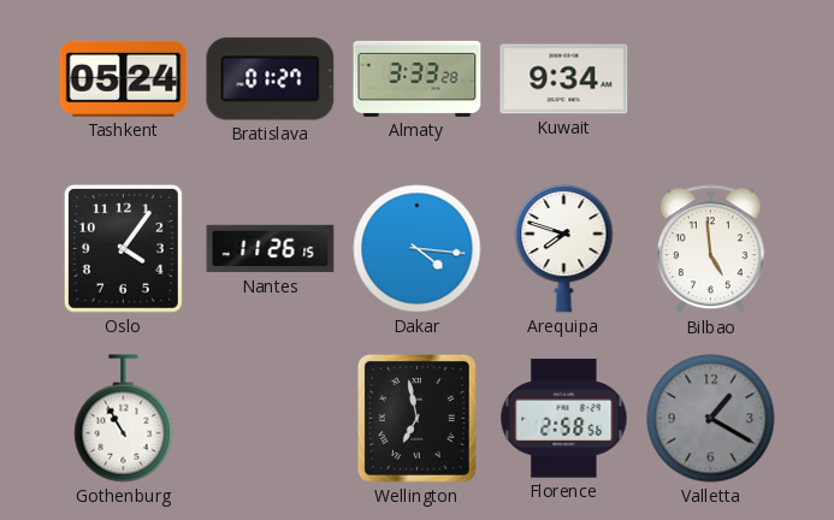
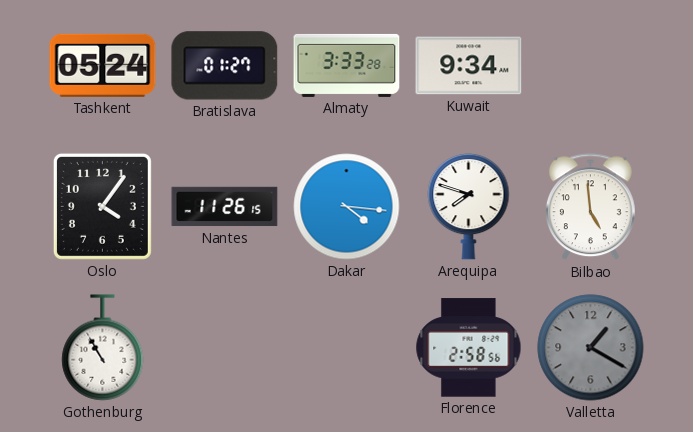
Wellington: 6:58 -> none (416, 418)
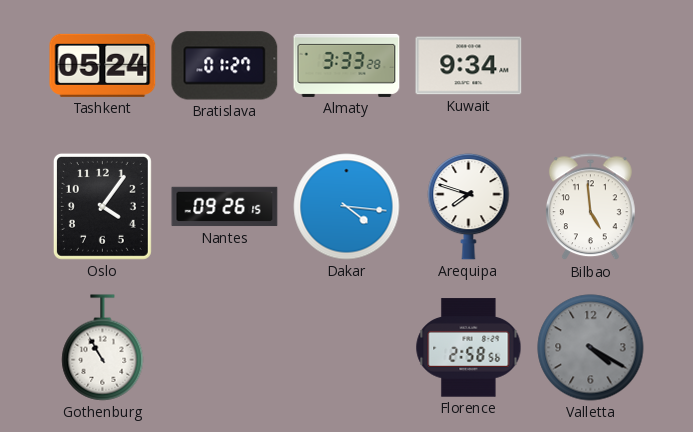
Nantes: 11:26 -> 09:26 (225, 207)
Valletta: 1:20 -> 4:20 (591, 348)
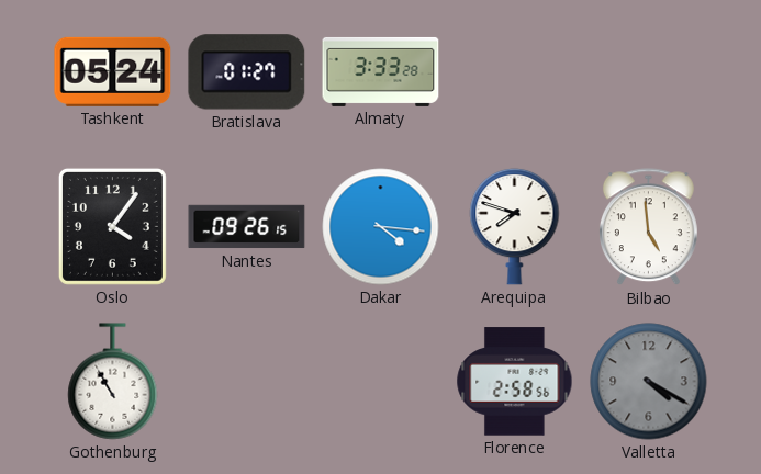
Kuwait: 9:34 -> none (469, 66)
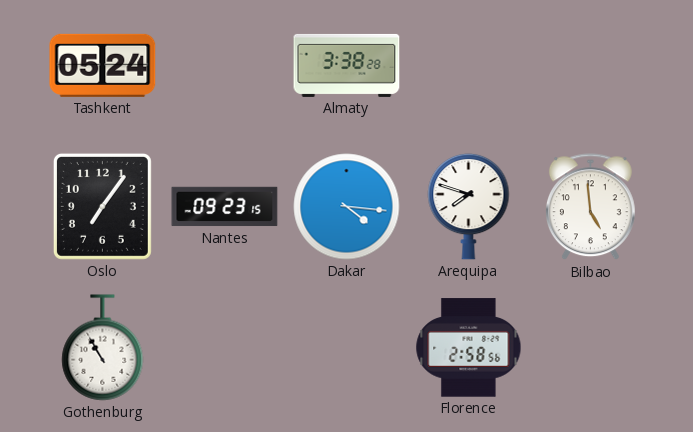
Bratislava: 01:27 -> none (247, 72)
Almaty: 3:33 -> 3:38 (347, 65)
Oslo: 4:06 -> 7:06 (102, 206)
Nantes: 09:26 -> 09:23 (225, 207)
Valletta: 4:20 -> none (649, 382)
